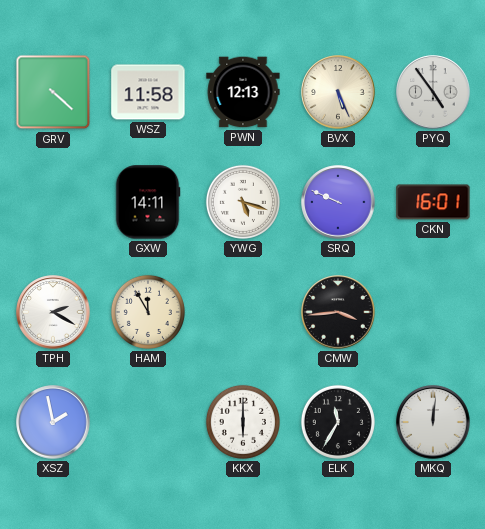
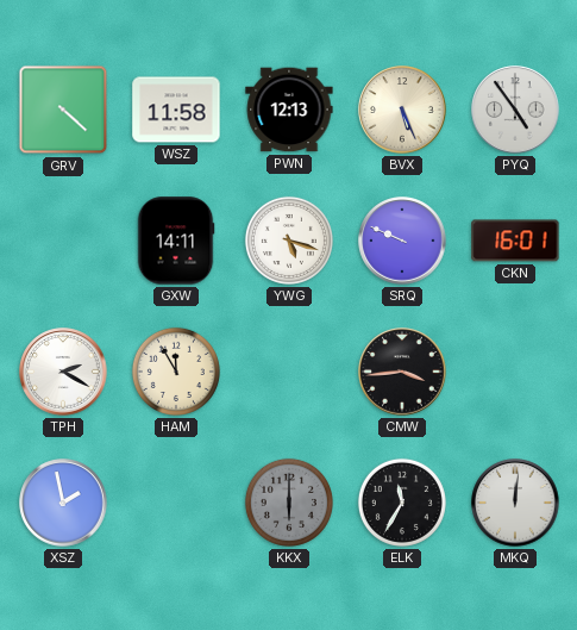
KKX dial: white -> grey (289, 503)
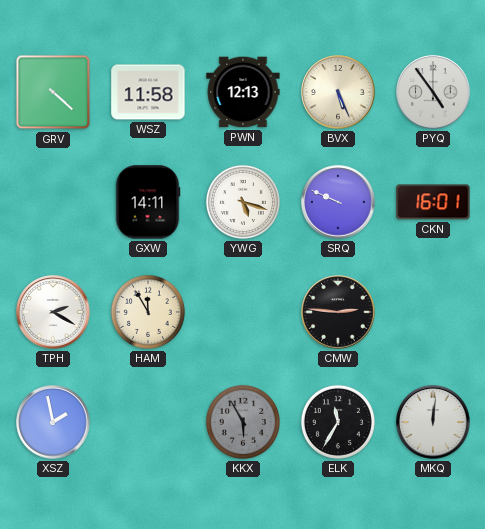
CMW: 3:44 -> 2:46 (338, 312)
KKX: 6:00 -> 5:55 (243, 422)
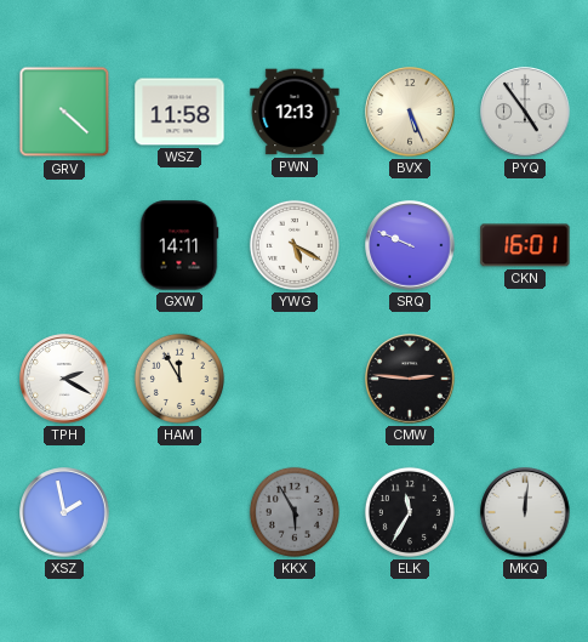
YWG: 5:18 -> 5:20 (295, 245)
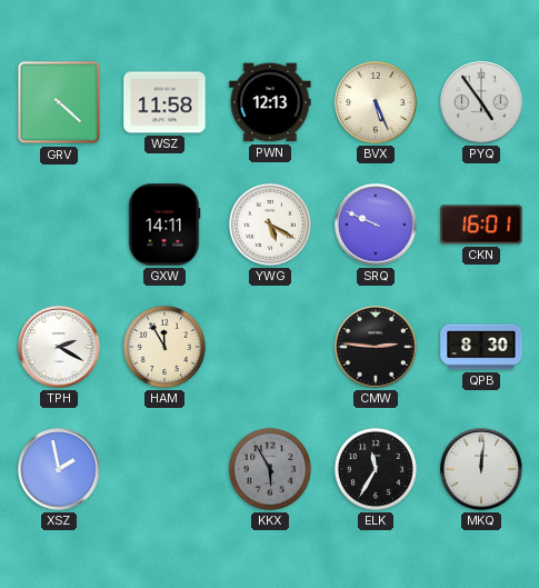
QPB: none -> 8:30 (481, 347)
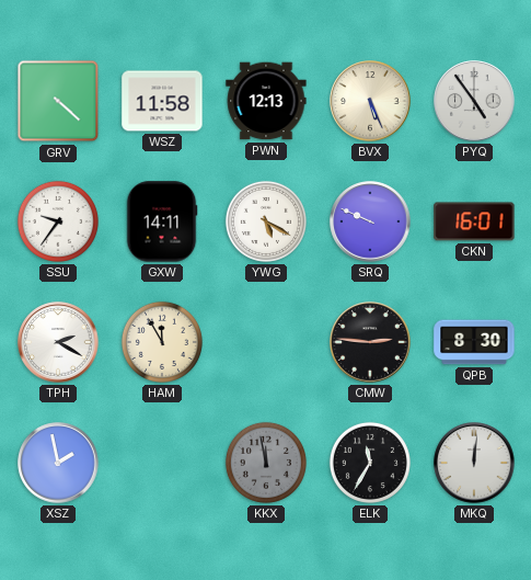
SSU: none -> 9:36 (58, 221)
KKX: 5:55 -> 11:58 (266, 463)
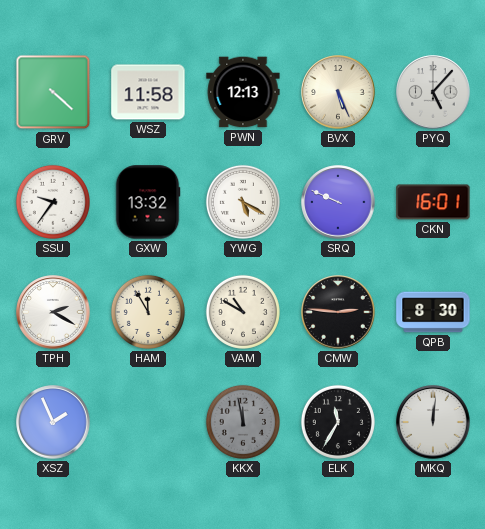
PYQ: 4:54 -> 5:07 (433, 92)
GXW: 14:11 -> 13:32 (148, 202)
VAM: none -> 10:50 (243, 312)
XSZ: 1:58 -> 1:56 (53, 422)
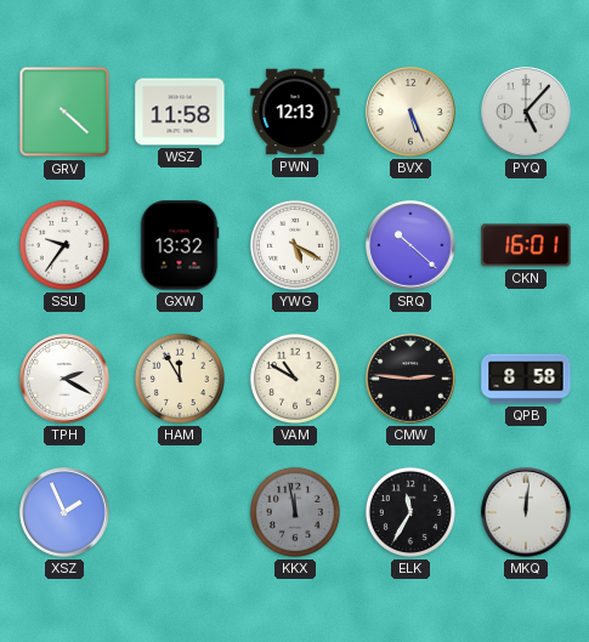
SRQ: 9:49 -> 10:22 (410, 245)
QPB: 8:30 -> 8:58 (526, 379)
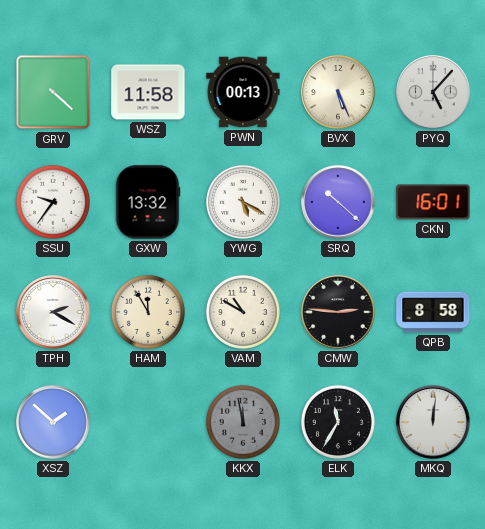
PWN: 12:13 -> 00:13 (243, 92)
XSZ: 1:56 -> 1:52 (53, 422)
